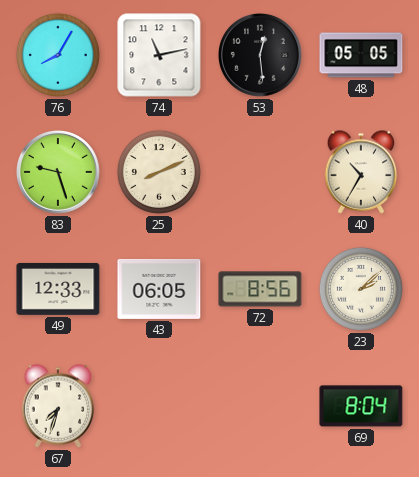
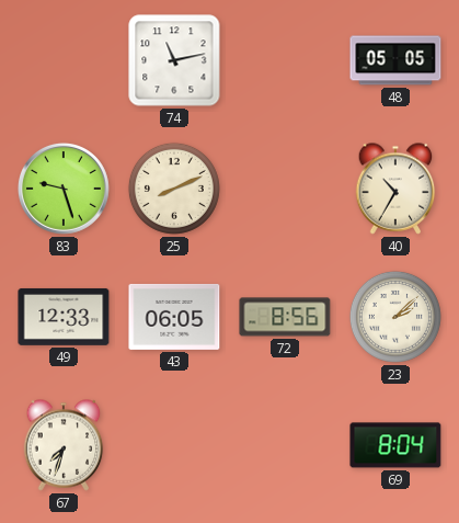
76: 8:05 -> none (58, 55)
53: 12:29 -> none (260, 55)
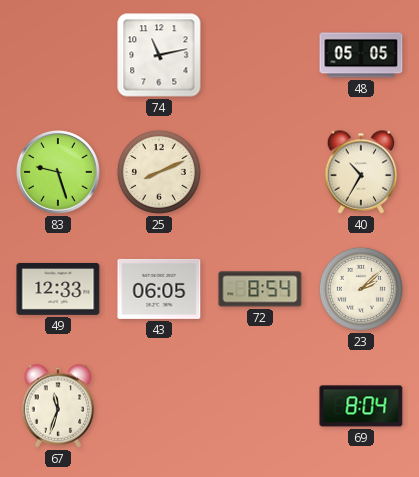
72: 8:56 -> 8:54 (260, 289)
67: 7:33 -> 11:33 (58, 406)
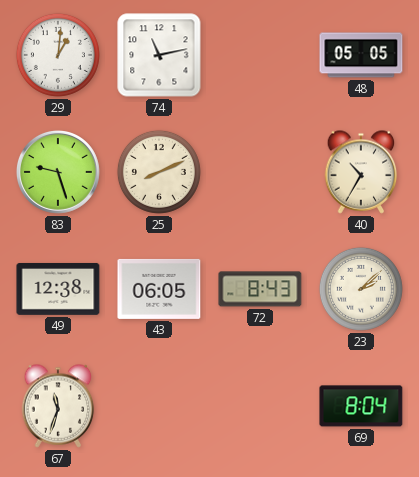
29: none -> 1:01 (58, 55)
49: 12:33 -> 12:38 (58, 289)
72: 8:54 -> 8:43 (260, 289)
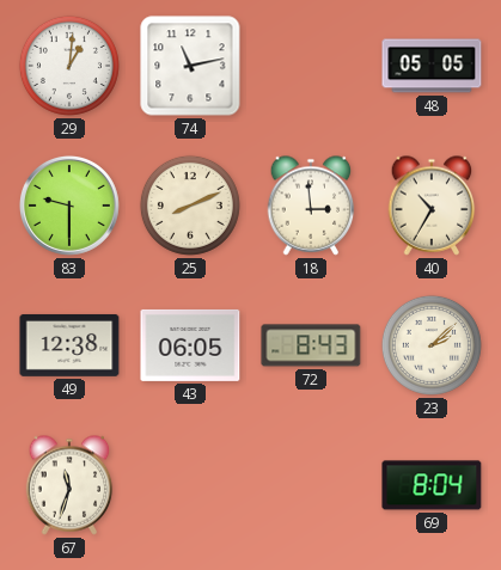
83: 9:27 -> 9:30 (69, 206)
18: none -> 2:59 (311, 206)
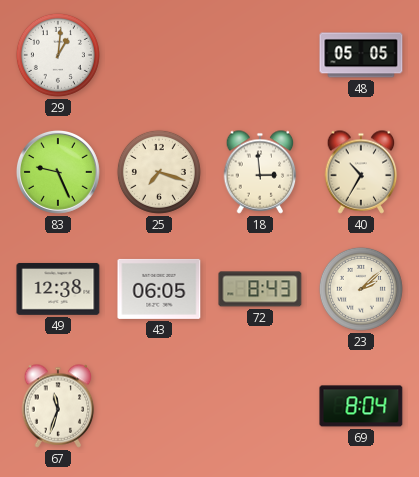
74: 11:13 -> none (190, 66)
83: 9:30 -> 9:26 (58, 172)
25: 8:11 -> 7:18 (159, 172)
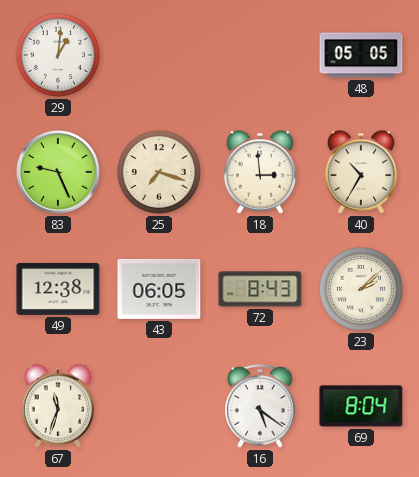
16: none -> 5:21 (260, 406)
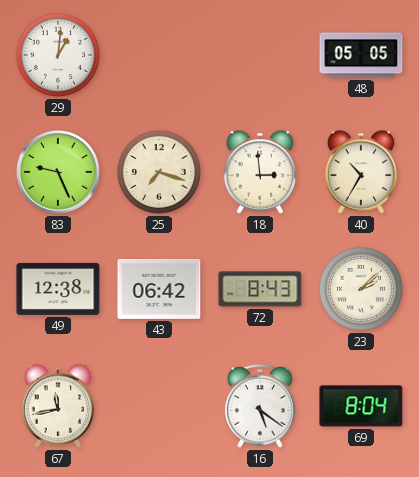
43: 06:05 -> 06:42 (159, 289)
67: 11:33 -> 11:43 (58, 406)
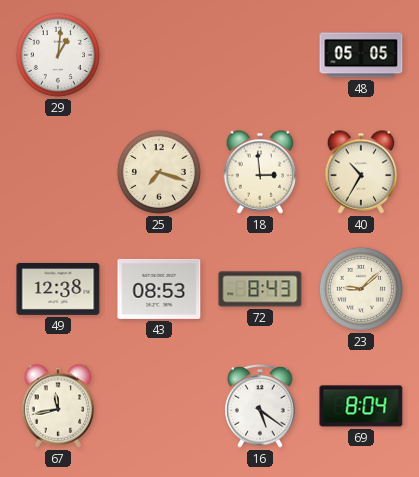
83: 9:26 -> none (58, 172)
43: 06:42 -> 08:53 (159, 289)
23: 2:08 -> 9:08 (361, 289)
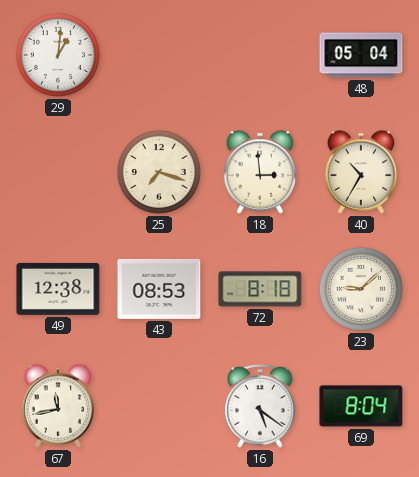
48: 05:05 -> 05:04 (361, 55)
72: 8:43 -> 8:18 (260, 289)
